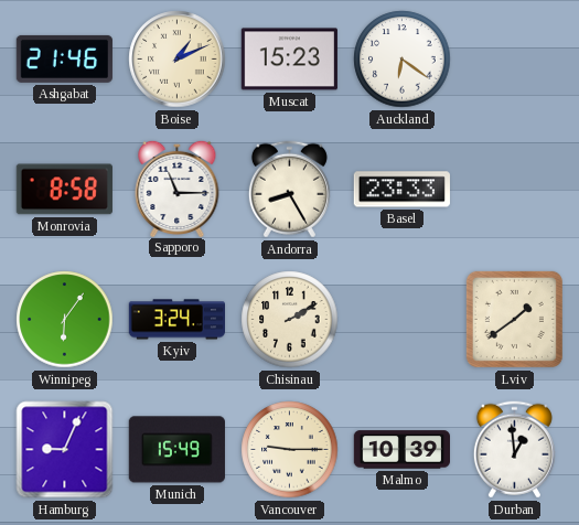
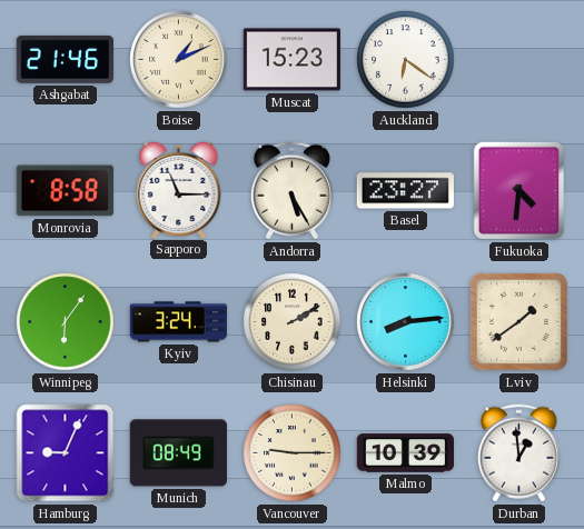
Andorra: 8:25 -> 5:25 (291, 191)
Basel: 23:33 -> 23:27 (405, 191)
Fukuoka: none -> 4:31 (518, 191)
Helsinki: none -> 8:14 (406, 322)
Munich: 15:49 -> 08:49 (178, 453)
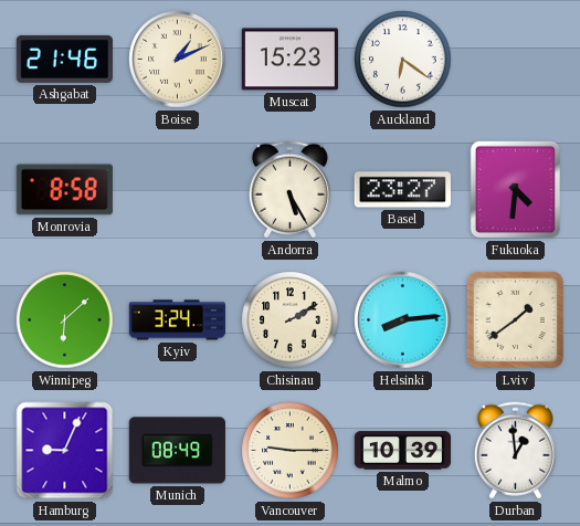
Sapporo: 11:15 -> none (179, 189)
Winnipeg: 6:06 -> 6:08 (65, 320)
